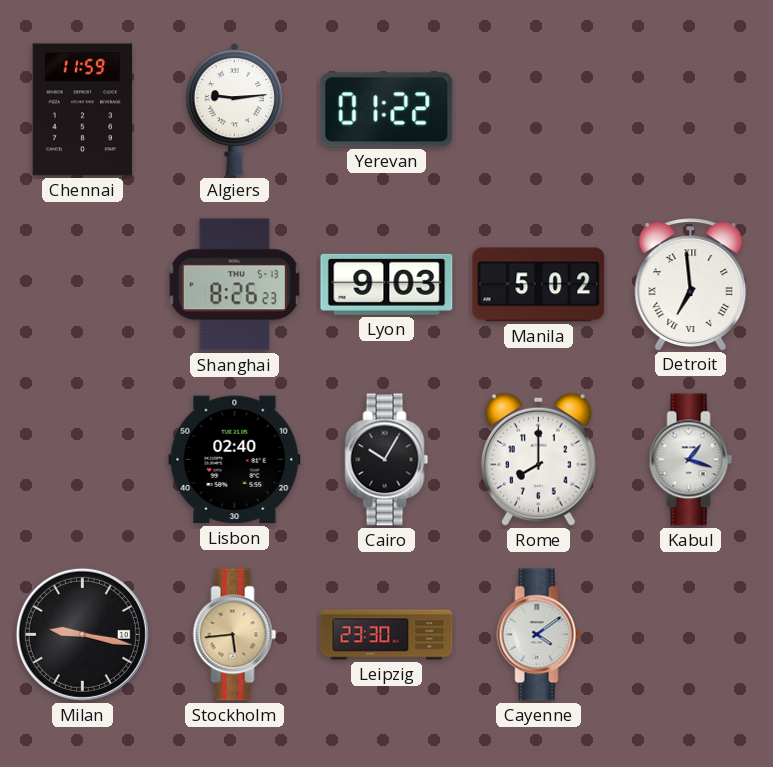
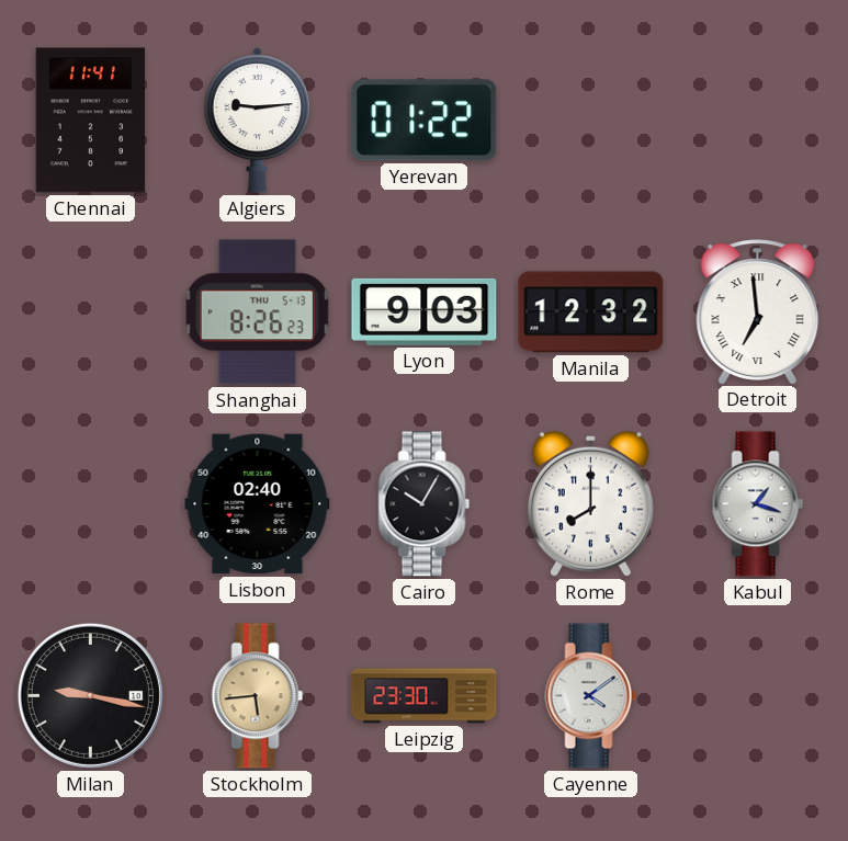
Chennai: 11:59 -> 11:41 (91, 121)
Manila: 5:02 -> 12:32 (591, 312)
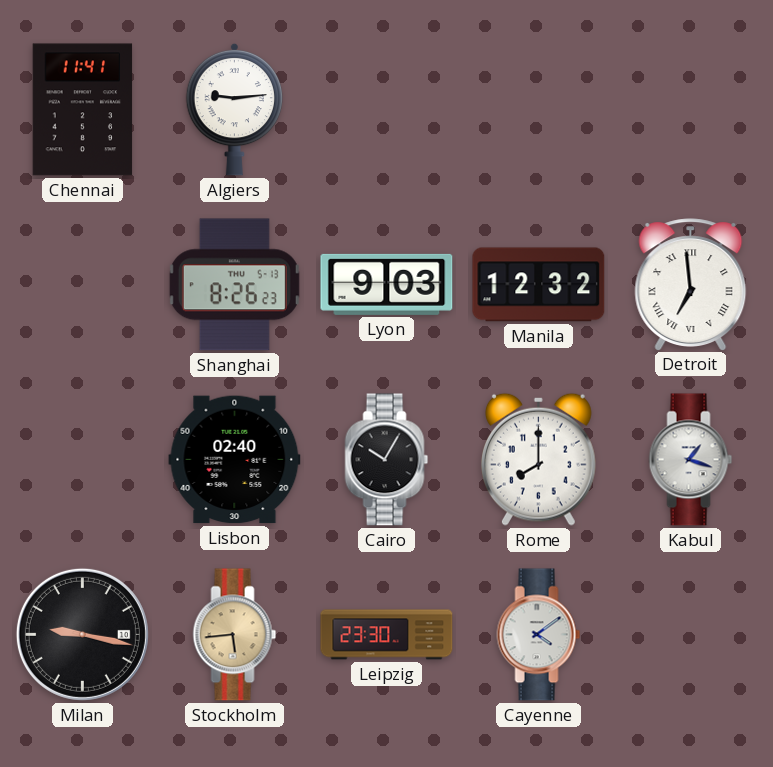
Yerevan: 01:22 -> none (425, 121)
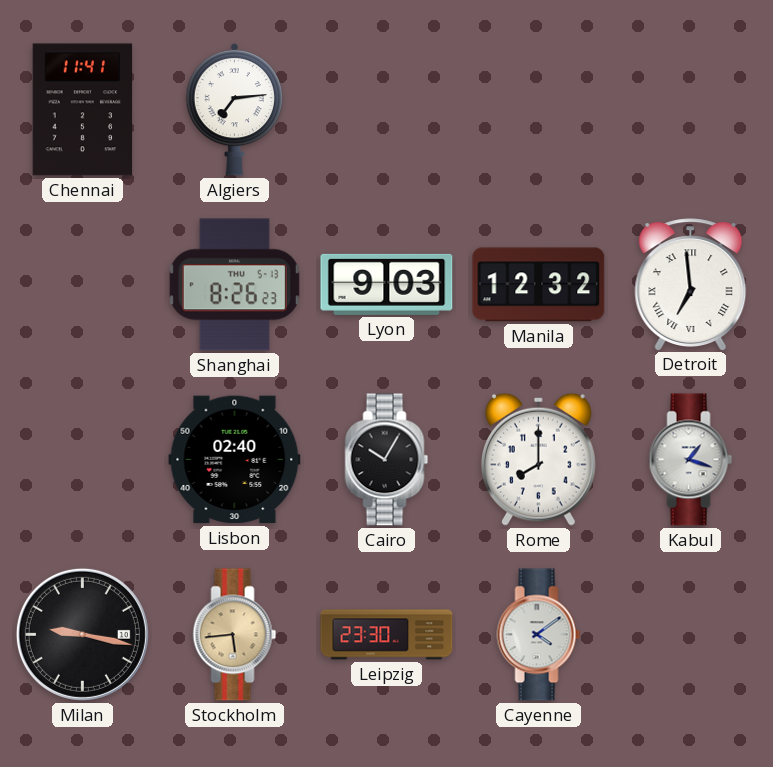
Algiers: 9:14 -> 7:14 (234, 109)
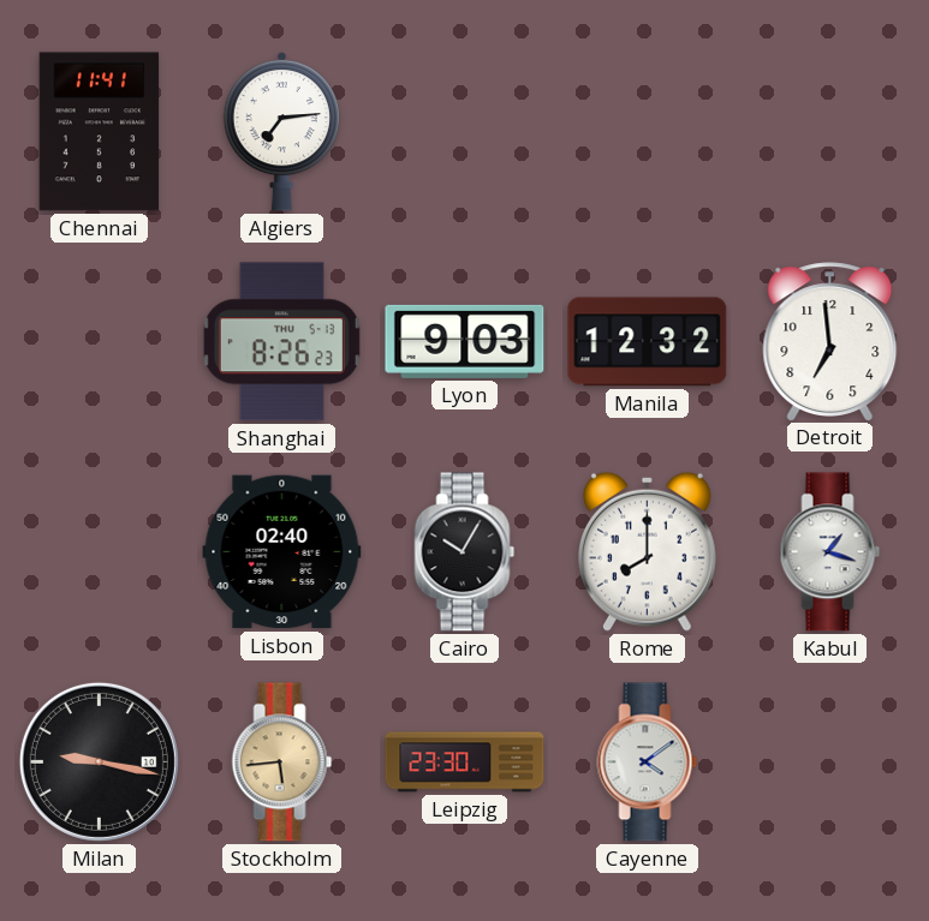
Detroit numerals: Roman -> Arabic (830, 341)
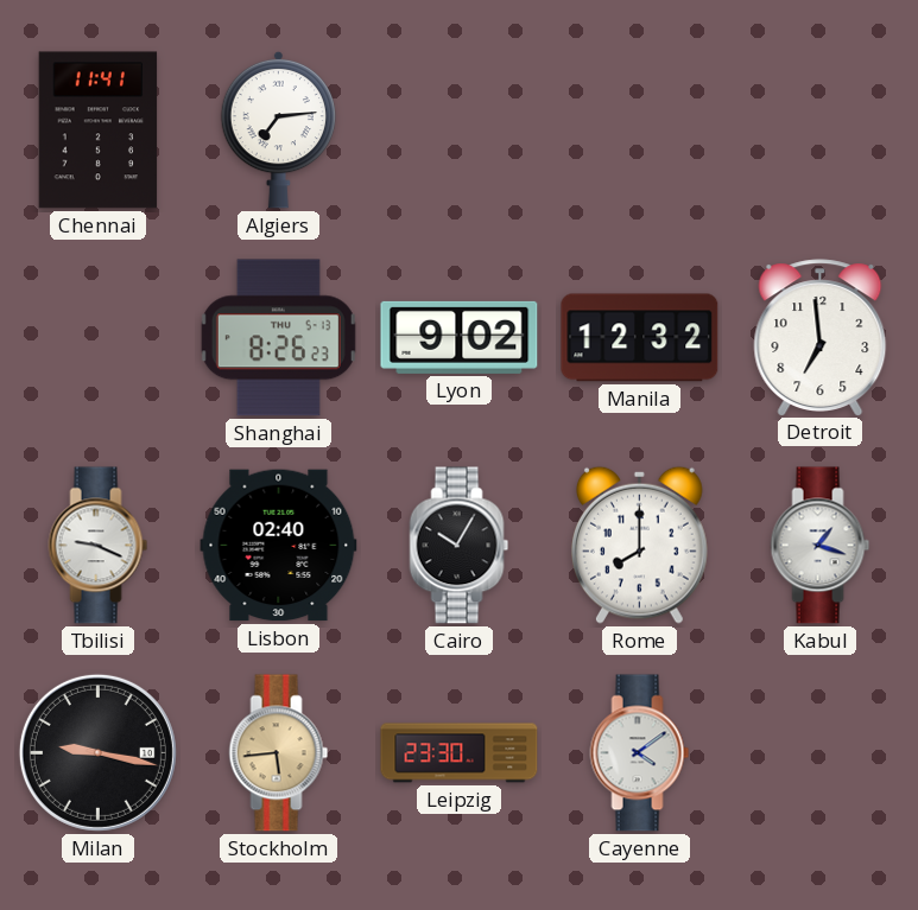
Lyon: 9:03 -> 9:02 (460, 337)
Tbilisi: none -> 9:19 (99, 546)
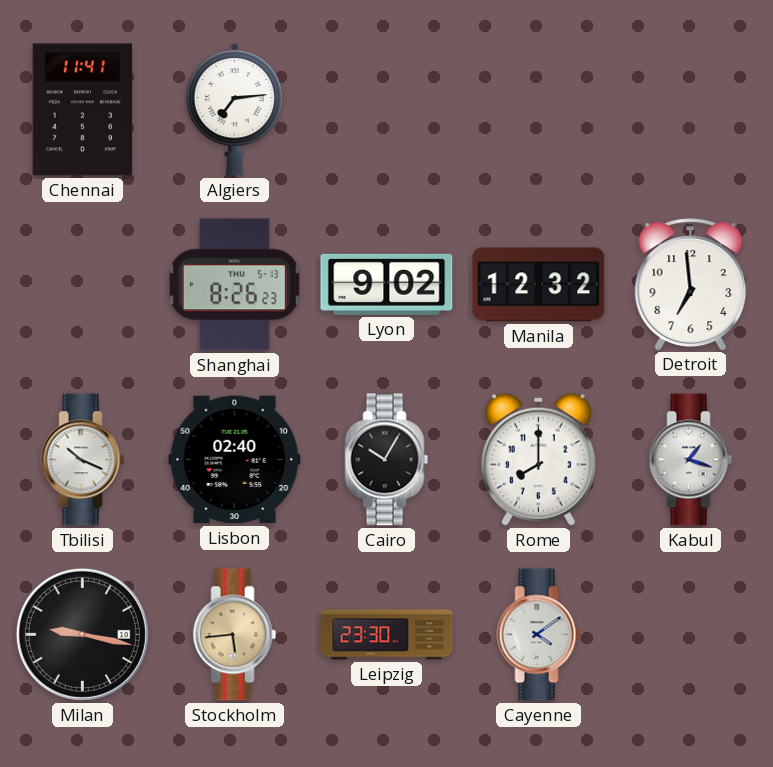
Tbilisi: 9:19 -> 10:19 (83, 460)
